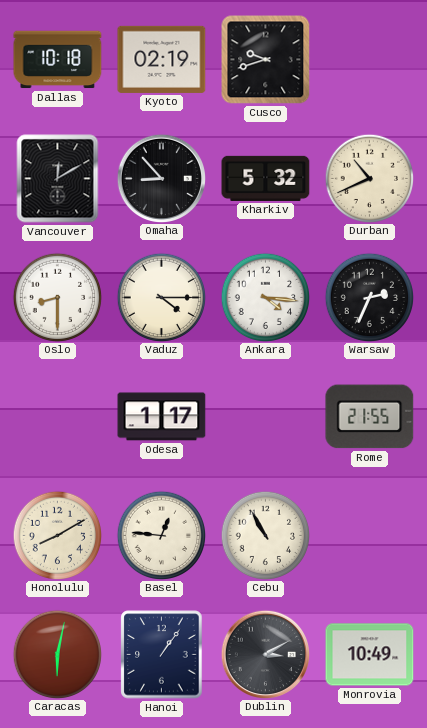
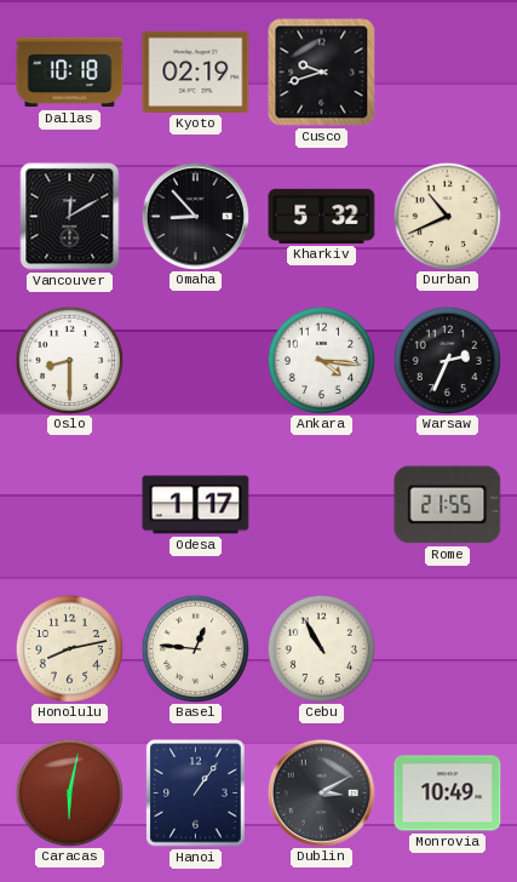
Vaduz: 4:15 -> none (161, 297)
Honolulu: 8:10 -> 8:13 (69, 648)
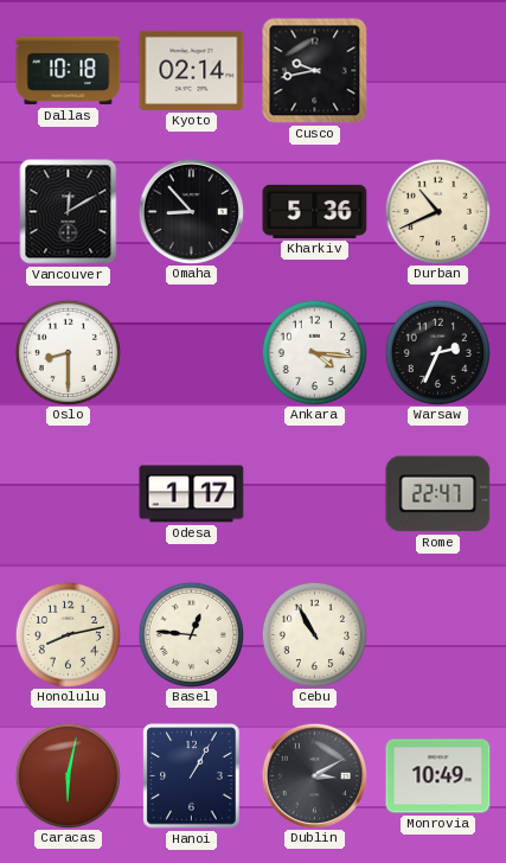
Kyoto: 02:19 -> 02:14 (192, 70)
Cusco: 9:42 -> 9:43 (315, 71)
Kharkiv: 5:32 -> 5:36 (315, 211)
Rome: 21:55 -> 22:47 (438, 494)
Hanoi: 1:06 -> 1:05 (192, 776)
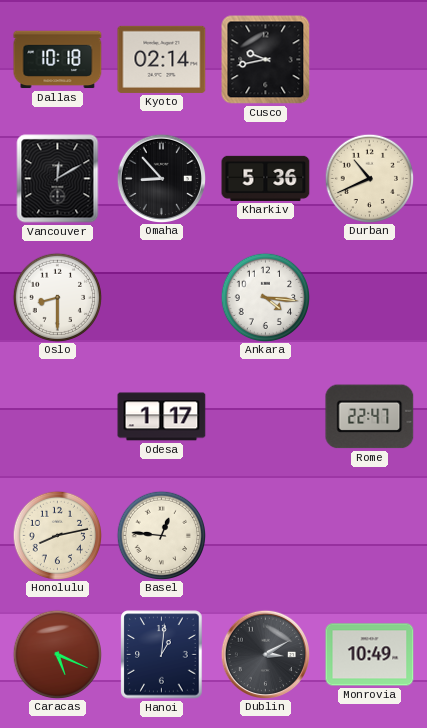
Warsaw: 2:34 -> none (437, 352)
Cebu: 10:55 -> none (314, 634)
Caracas: 6:02 -> 5:19 (57, 654)
Hanoi: 1:05 -> 1:01 (162, 655)
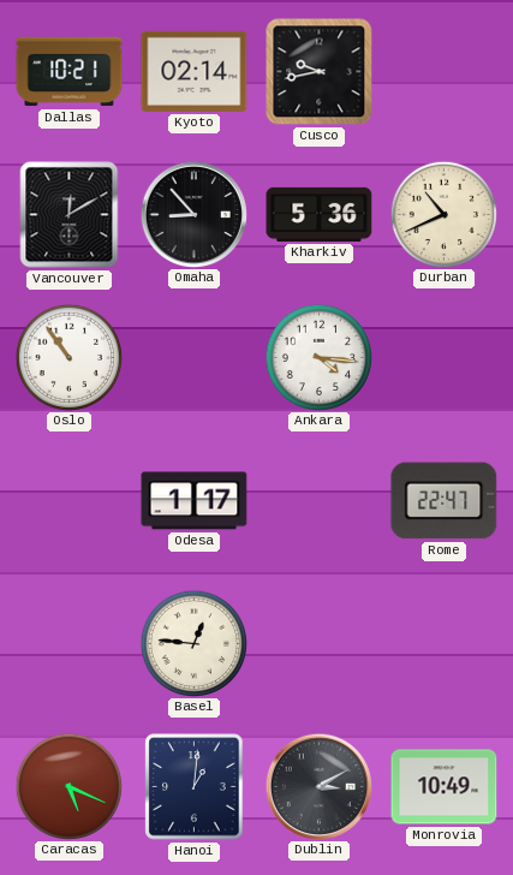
Dallas: 10:18 -> 10:21 (70, 72)
Oslo: 8:30 -> 10:54 (68, 357)
Honolulu: 8:13 -> none (57, 535)
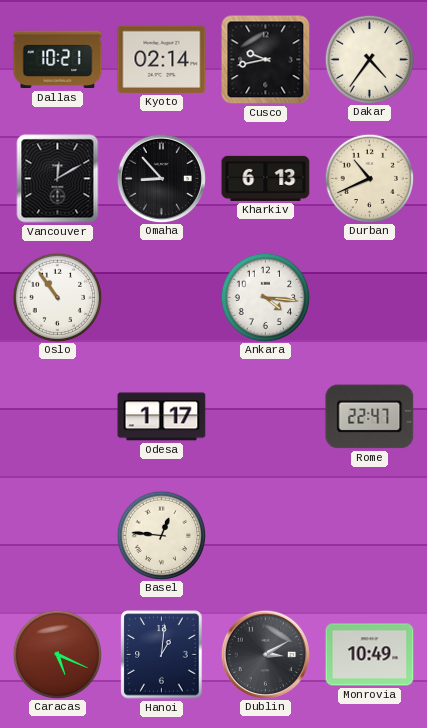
Dakar: none -> 4:36 (369, 59)
Kharkiv: 5:36 -> 6:13 (266, 178)
